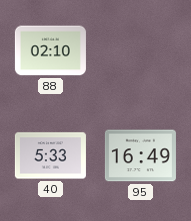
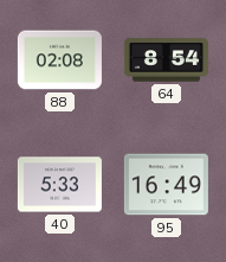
88: 02:10 -> 02:08 (59, 60)
64: none -> 8:54 (166, 60)
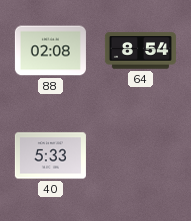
95: 16:49 -> none (166, 185)
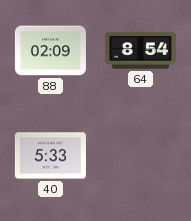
88: 02:08 -> 02:09 (50, 51)
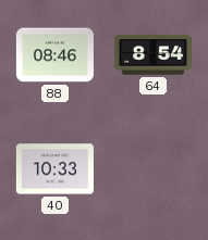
88: 02:09 -> 08:46 (54, 55)
40: 5:33 -> 10:33 (54, 169)
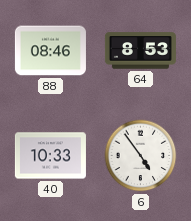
64: 8:54 -> 8:53 (140, 51)
6: none -> 4:54 (141, 156)
